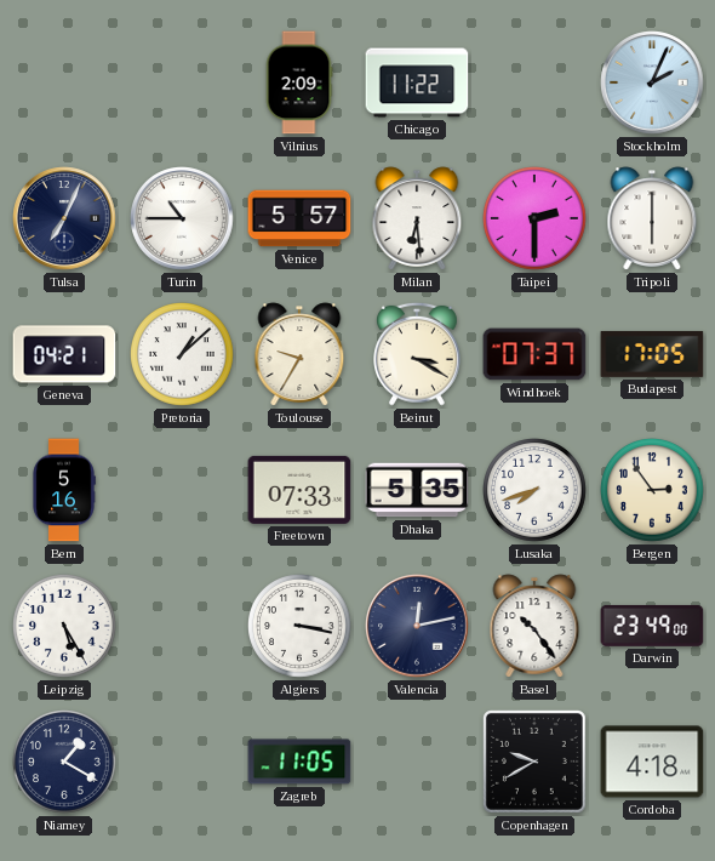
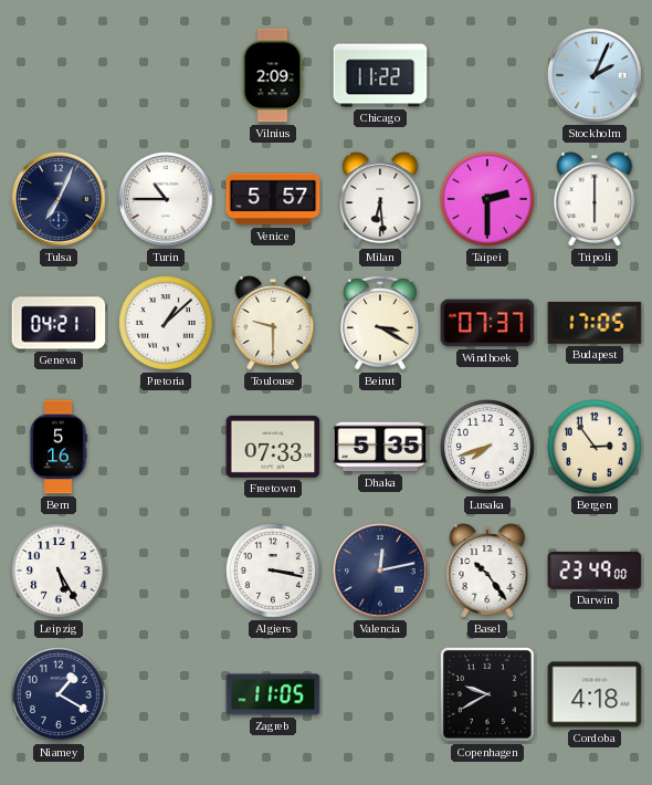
Toulouse: 9:35 -> 9:30 (273, 323)
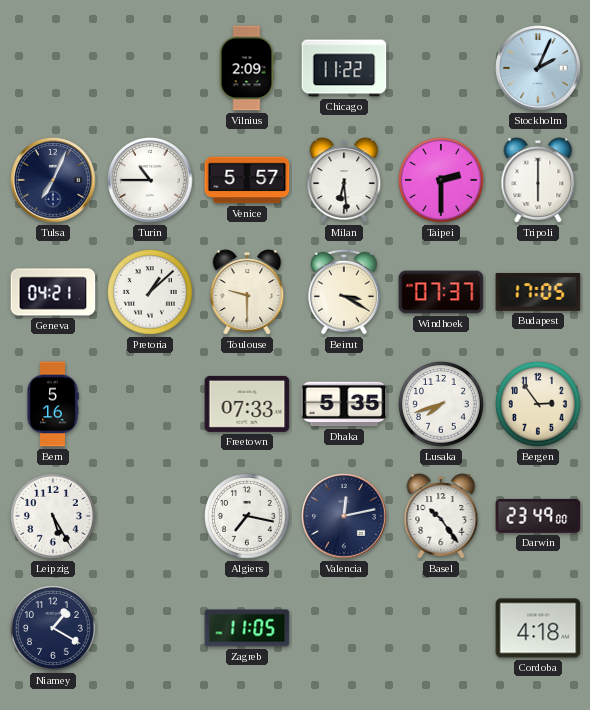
Algiers: 3:17 -> 7:17 (248, 517)
Copenhagen: 9:40 -> none (487, 694)
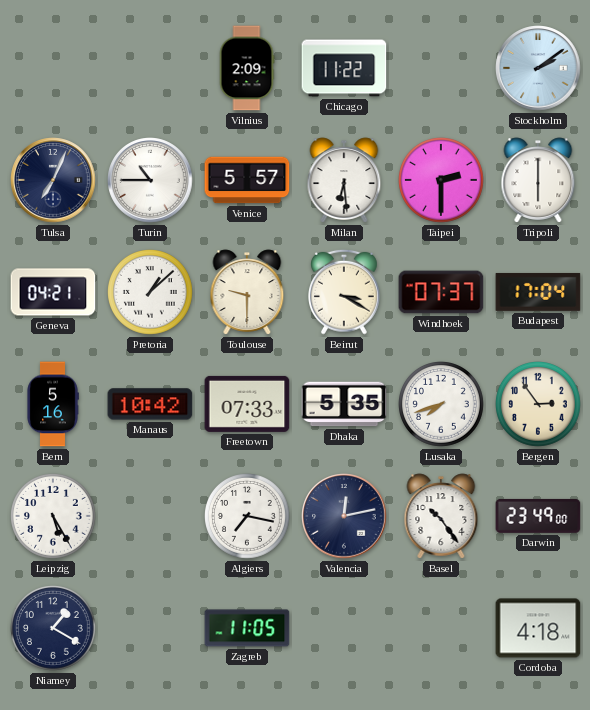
Stockholm: 2:04 -> 2:09 (538, 68)
Budapest: 17:05 -> 17:04 (538, 292)
Manaus: none -> 10:42 (150, 404)
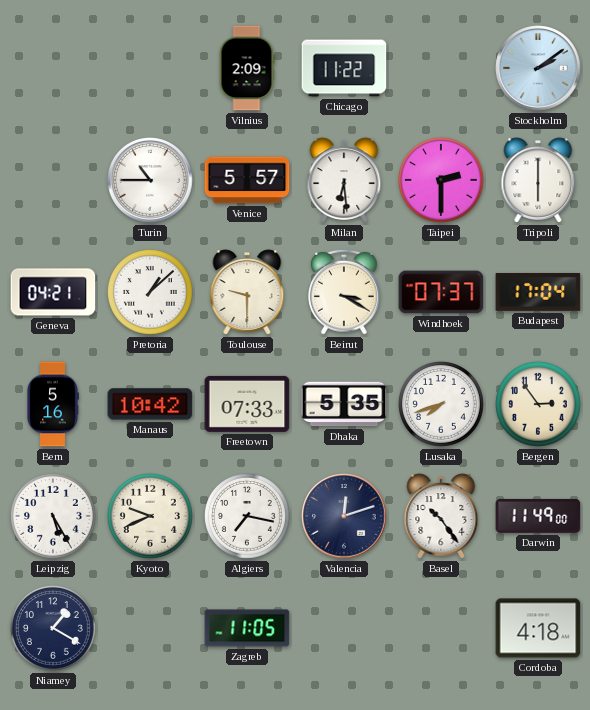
Tulsa: 7:04 -> none (53, 180)
Kyoto: none -> 9:41 (151, 517)
Valencia: 12:13 -> 12:12 (344, 516)
Darwin: 23:49 -> 11:49 (538, 516)
